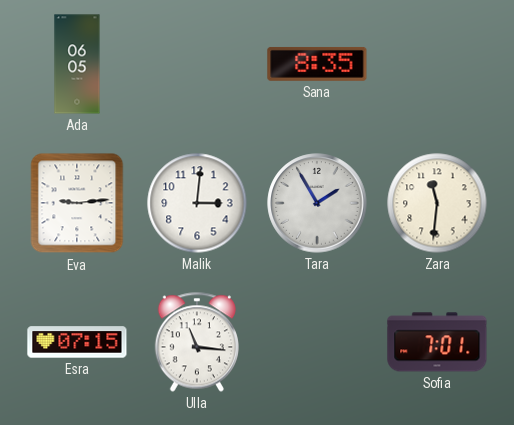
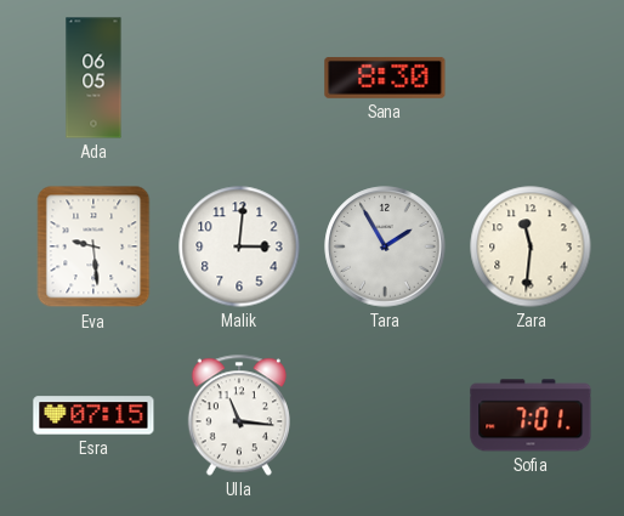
Sana: 8:35 -> 8:30 (385, 78)
Eva: 9:14 -> 9:29 (93, 246)
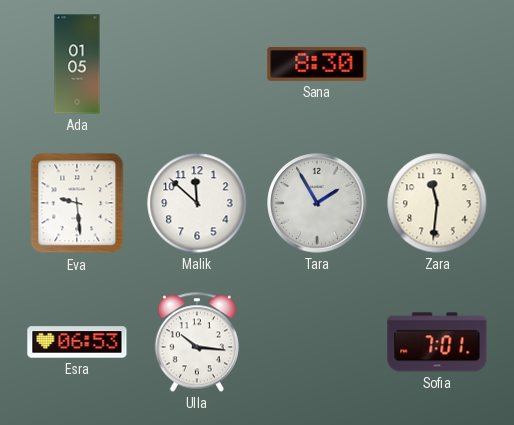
Ada: 06:05 -> 01:05 (77, 64)
Malik: 3:01 -> 11:52 (197, 203)
Esra: 07:15 -> 06:53 (77, 342)
Ulla: 11:16 -> 10:16 (196, 342)
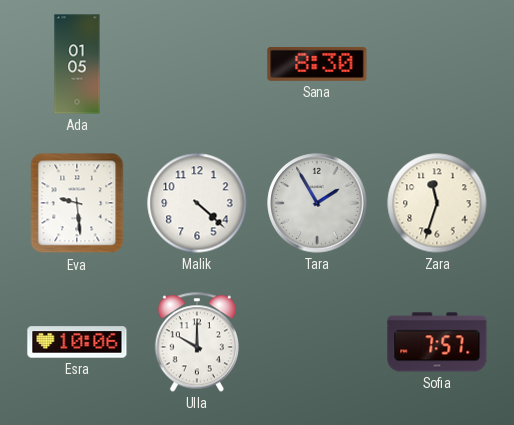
Malik: 11:52 -> 4:22 (197, 203)
Zara: 11:31 -> 11:33 (437, 203)
Esra: 06:53 -> 10:06 (77, 342)
Ulla: 10:16 -> 10:00 (196, 342)
Sofia: 7:01 -> 7:57 (437, 342)
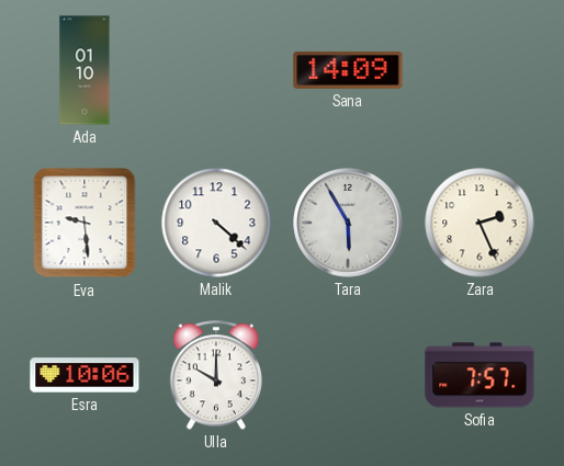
Ada: 01:05 -> 01:10 (84, 70)
Sana: 8:30 -> 14:09 (348, 70)
Tara: 1:55 -> 5:55 (348, 223)
Zara: 11:33 -> 2:26 (480, 223)
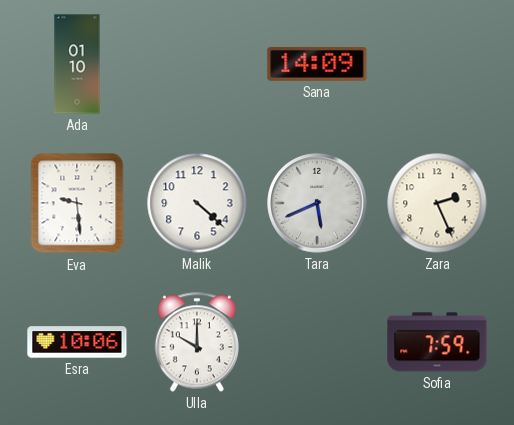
Tara: 5:55 -> 5:41 (317, 203)
Sofia: 7:57 -> 7:59 (437, 342)
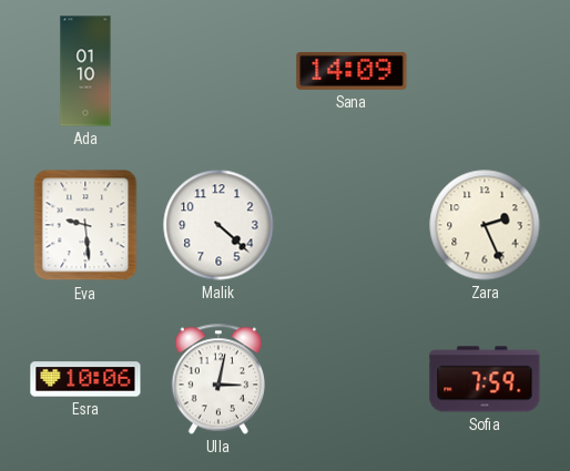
Tara: 5:41 -> none (317, 203)
Ulla: 10:00 -> 3:02 (217, 379)
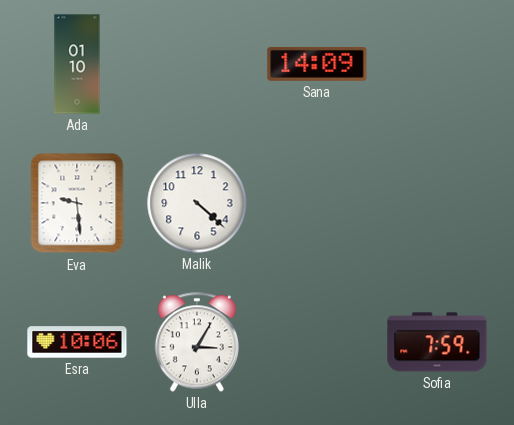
Zara: 2:26 -> none (485, 225)
Ulla: 3:02 -> 3:05 (196, 342)
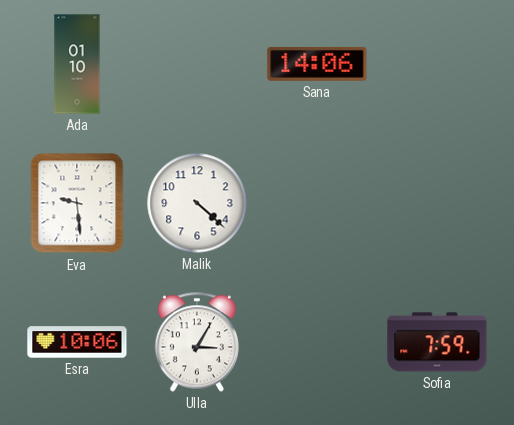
Sana: 14:09 -> 14:06 (317, 64)
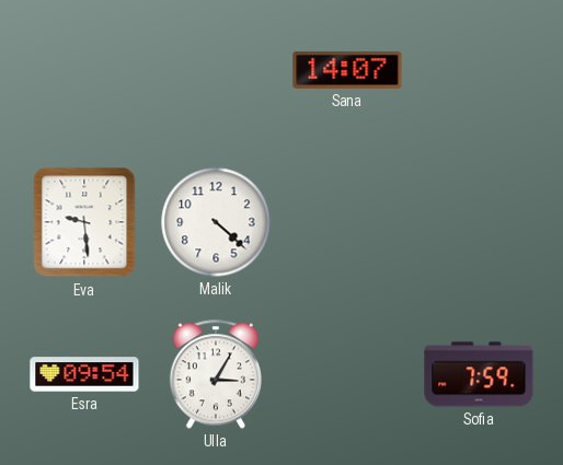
Ada: 01:10 -> none (77, 64)
Sana: 14:06 -> 14:07 (347, 70)
Esra: 10:06 -> 09:54 (84, 374)
